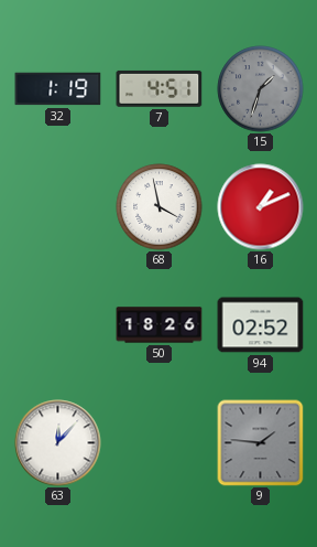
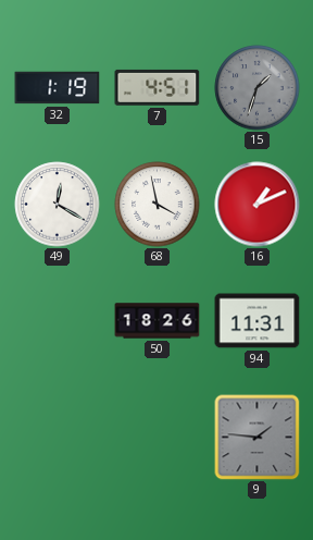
49: none -> 12:20 (58, 205)
94: 02:52 -> 11:31 (258, 321)
63: 12:07 -> none (58, 443)
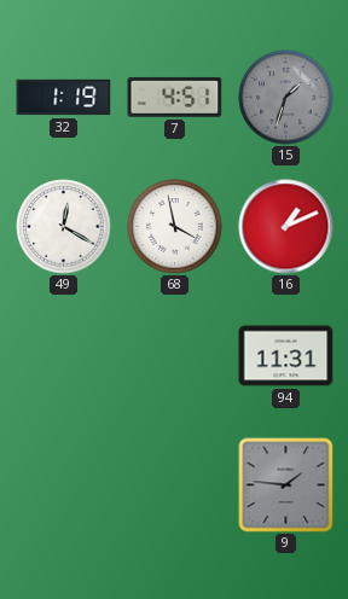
50: 18:26 -> none (158, 321)
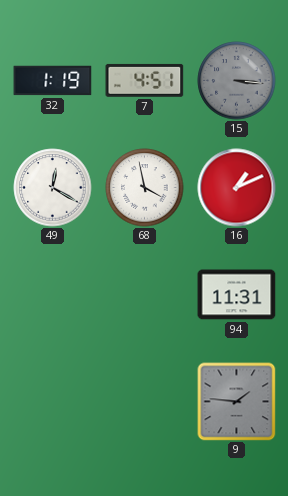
15: 1:33 -> 3:16 (237, 81)
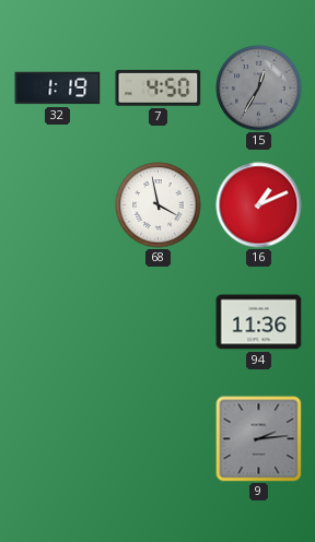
7: 4:51 -> 4:50 (159, 87)
15: 3:16 -> 12:35 (259, 89)
49: 12:20 -> none (53, 188)
94: 11:31 -> 11:36 (259, 322)
9: 1:46 -> 2:14 (259, 439)
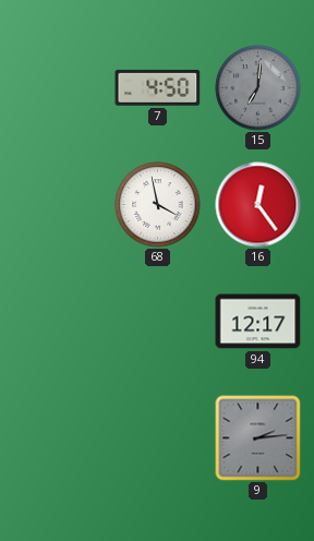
32: 1:19 -> none (58, 89)
15: 12:35 -> 7:01 (258, 88)
16: 1:11 -> 12:24 (258, 205)
94: 11:36 -> 12:17 (258, 322)
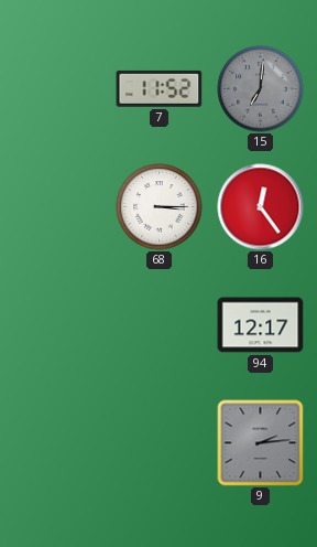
7: 4:50 -> 11:52 (160, 88)
68: 3:58 -> 3:15 (160, 207)
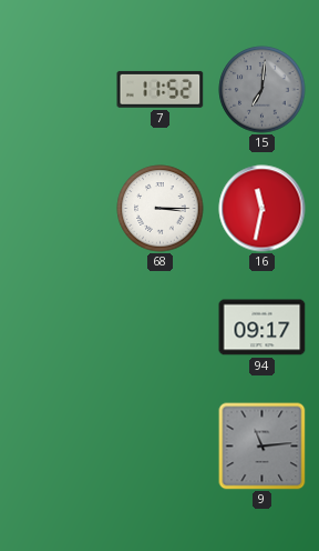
16: 12:24 -> 11:32 (263, 209)
94: 12:17 -> 09:17 (263, 328)
9: 2:14 -> 11:14 (263, 447)
